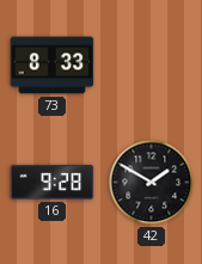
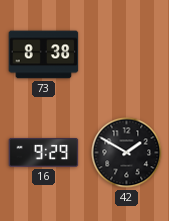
73: 8:33 -> 8:38 (44, 55)
16: 9:28 -> 9:29 (44, 153)
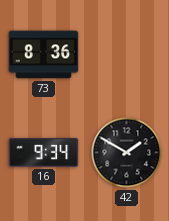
73: 8:38 -> 8:36 (44, 55)
16: 9:29 -> 9:34 (44, 153)
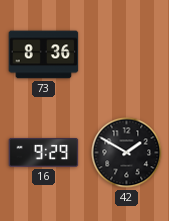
16: 9:34 -> 9:29 (44, 153)
